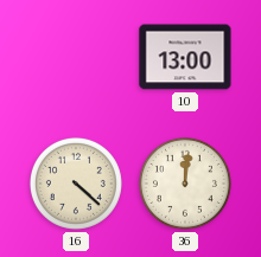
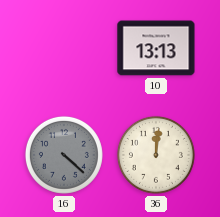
10: 13:00 -> 13:13 (156, 48)
16 dial: cream -> grey (64, 155)
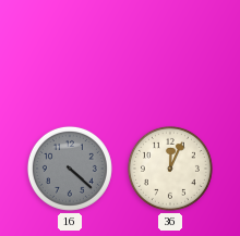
10: 13:13 -> none (156, 48)
36: 12:01 -> 12:04 (170, 169)
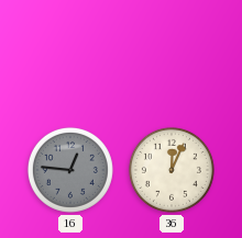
16: 4:22 -> 12:46 (70, 170)
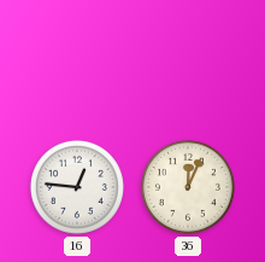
16 dial: grey -> white (77, 187)
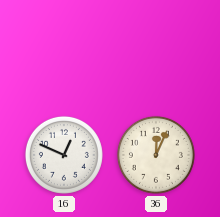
16: 12:46 -> 12:49 (64, 155)
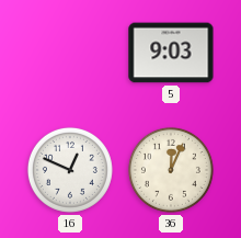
5: none -> 9:03 (171, 53)
